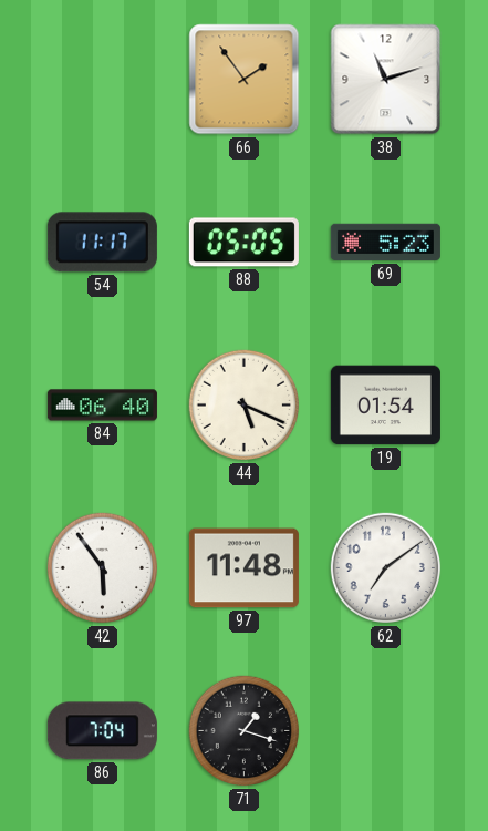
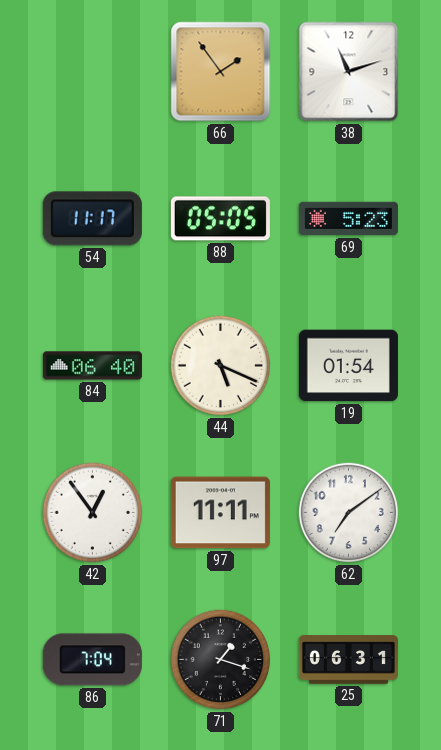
42: 5:54 -> 12:54 (93, 513)
97: 11:48 -> 11:11 (220, 513)
25: none -> 06:31 (348, 660)
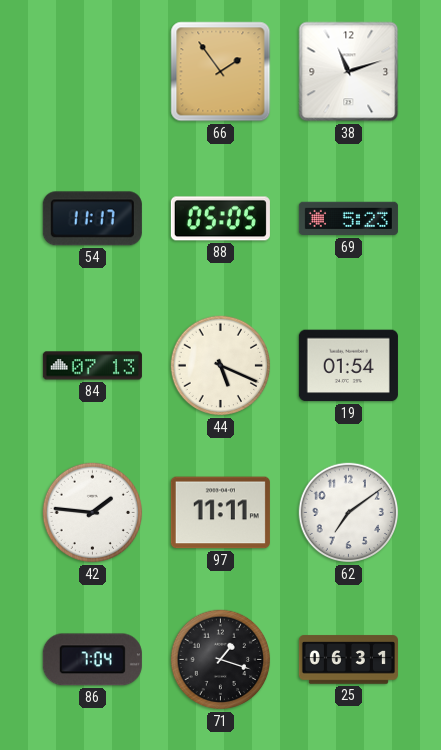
84: 06:40 -> 07:13 (92, 366)
42: 12:54 -> 1:46 (93, 513)
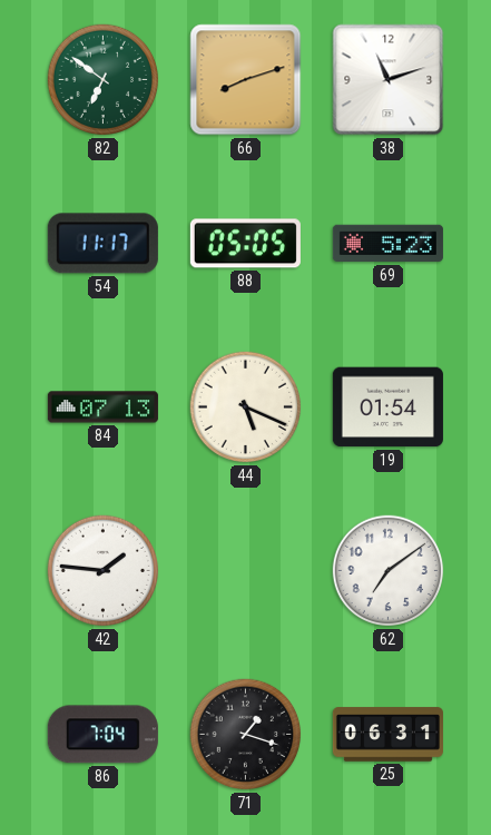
82: none -> 6:51 (104, 80)
66: 1:54 -> 8:12 (246, 80)
97: 11:11 -> none (220, 513)
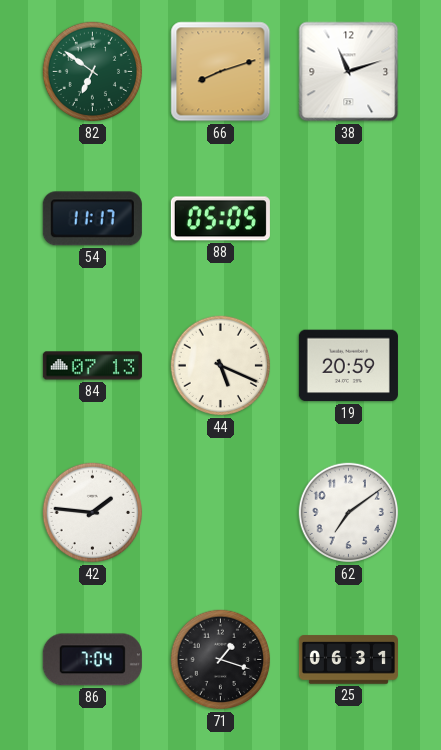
69: 5:23 -> none (387, 244)
19: 01:54 -> 20:59 (348, 366)
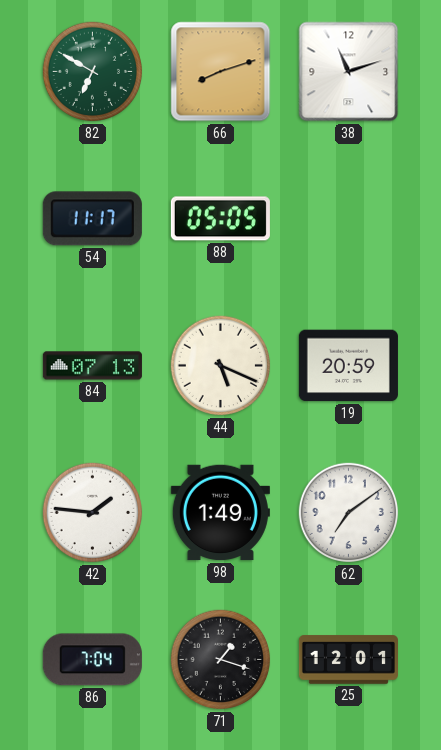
82: 6:51 -> 6:50 (93, 72)
98: none -> 1:49 (220, 513)
25: 06:31 -> 12:01 (348, 660)
